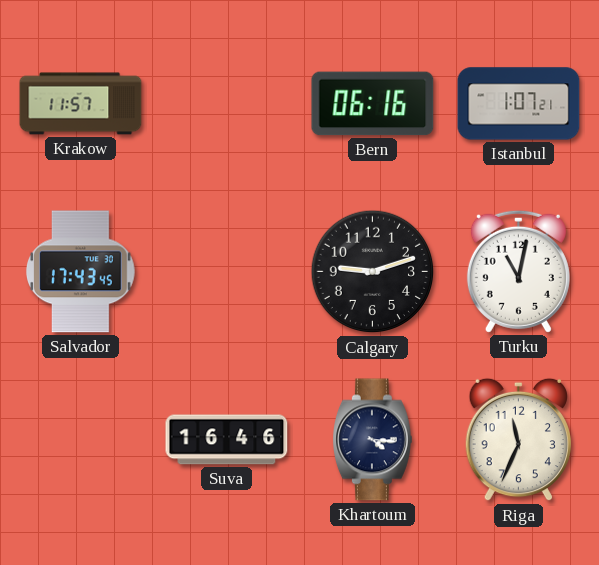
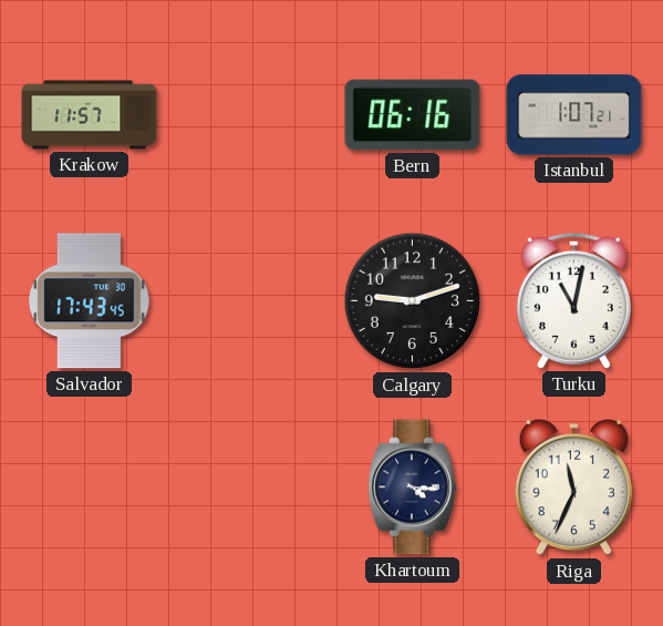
Suva: 16:46 -> none (227, 440)
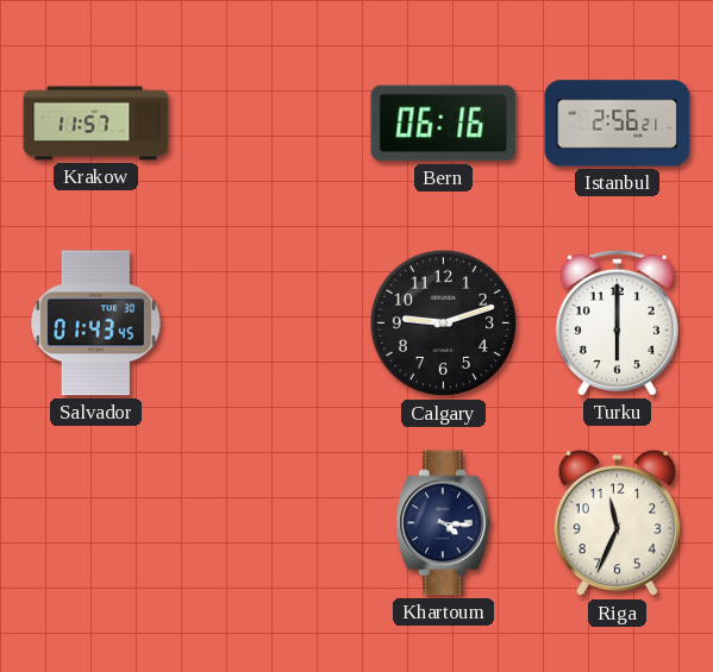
Istanbul: 1:07 -> 2:56 (618, 124)
Salvador: 17:43 -> 01:43 (96, 324)
Turku: 11:02 -> 6:00 (617, 322)
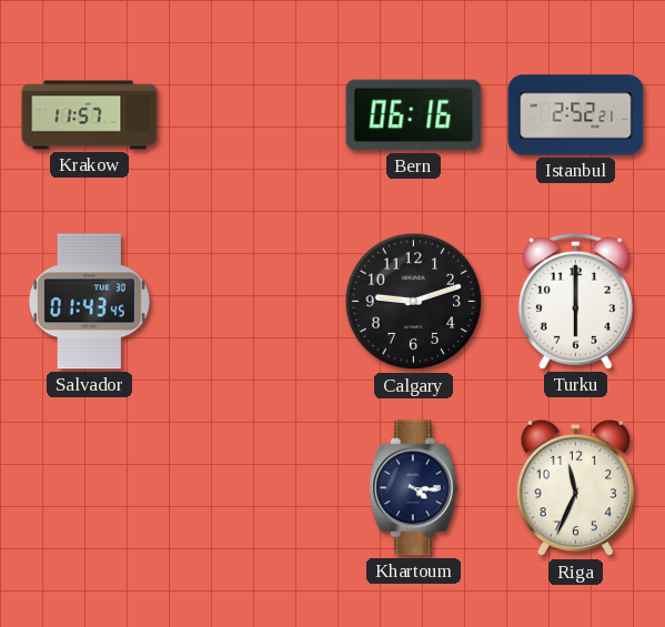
Istanbul: 2:56 -> 2:52 (576, 115)
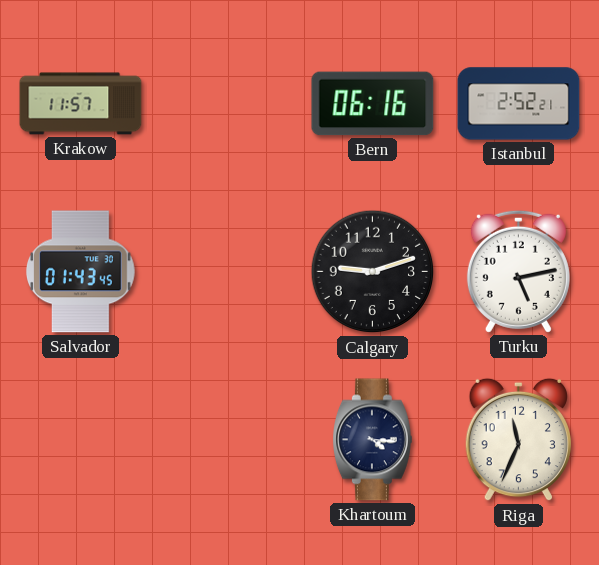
Turku: 6:00 -> 5:13 (518, 271)
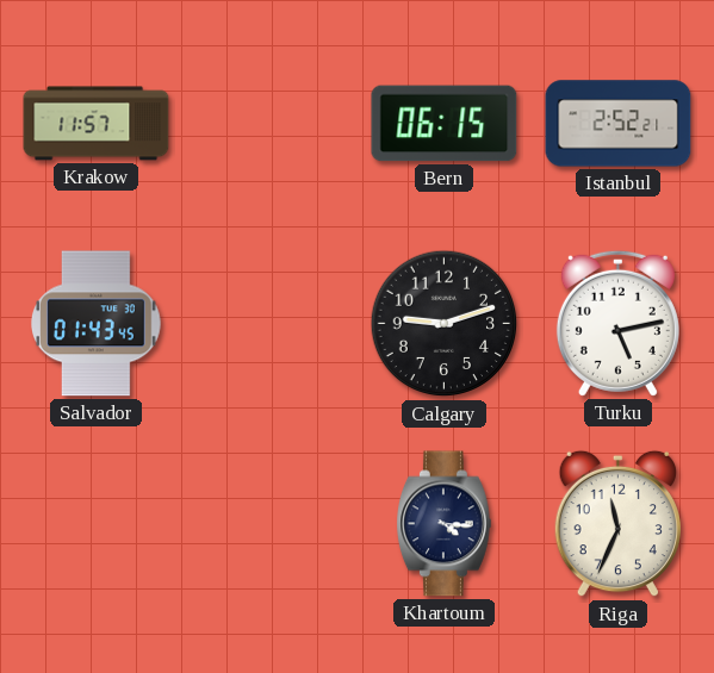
Bern: 06:16 -> 06:15 (445, 124)
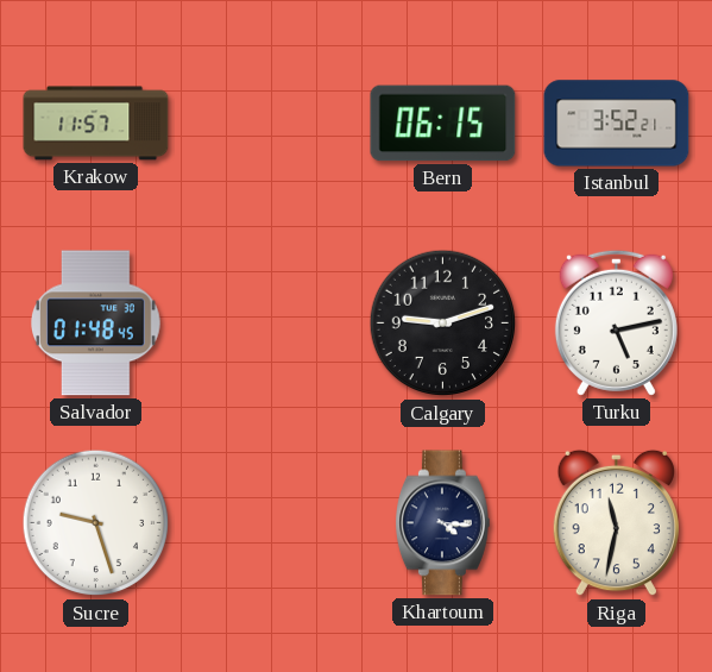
Istanbul: 2:52 -> 3:52 (617, 124)
Salvador: 01:43 -> 01:48 (96, 324)
Sucre: none -> 9:27 (96, 523)
Riga: 11:34 -> 11:32 (616, 523)
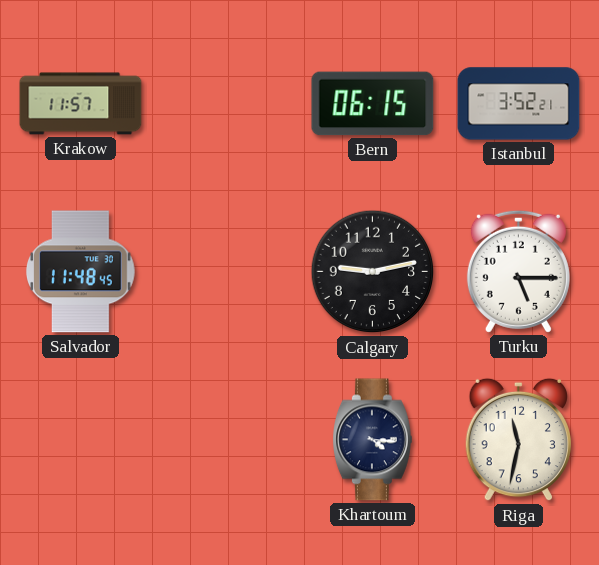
Salvador: 01:48 -> 11:48 (81, 272)
Calgary: 9:12 -> 9:13 (373, 272)
Turku: 5:13 -> 5:15 (518, 271)
Sucre: 9:27 -> none (96, 523)
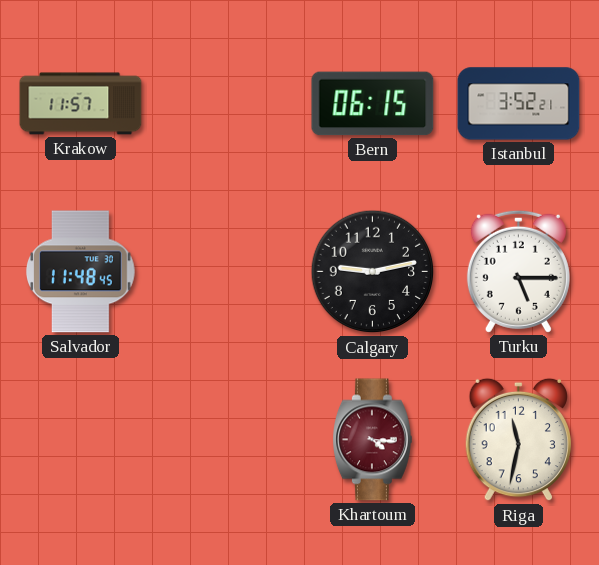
Khartoum dial: navy -> burgundy (373, 440)
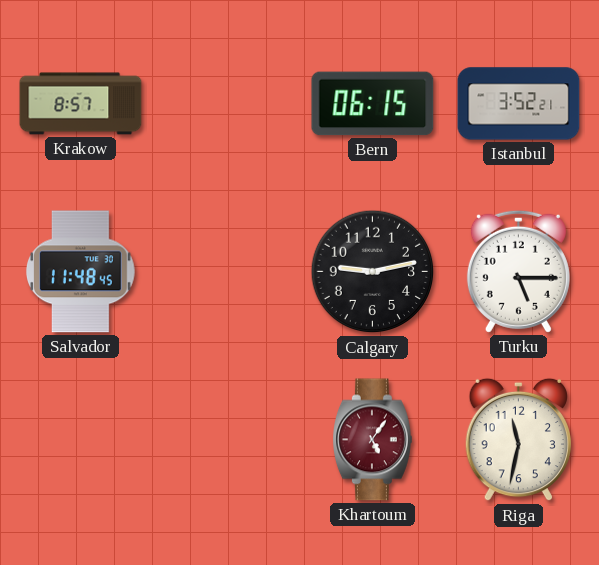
Krakow: 11:57 -> 8:57 (81, 104)
Khartoum: 4:16 -> 5:06 (373, 440)
